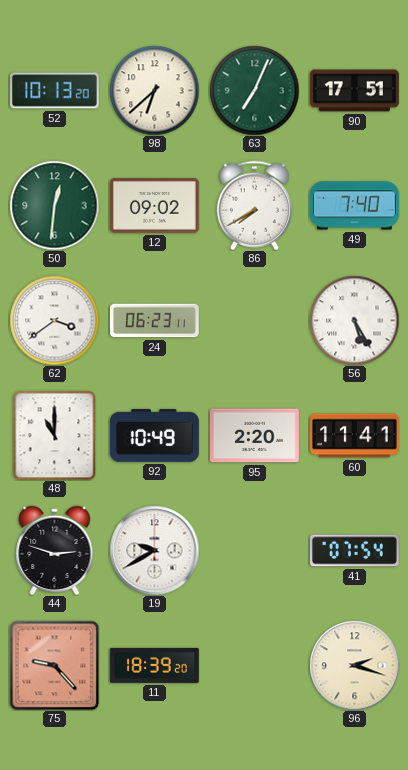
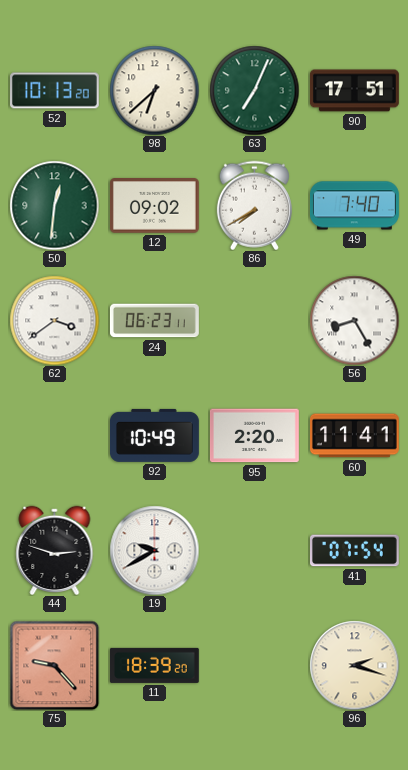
56: 5:25 -> 8:25 (354, 320)
48: 11:00 -> none (55, 435)
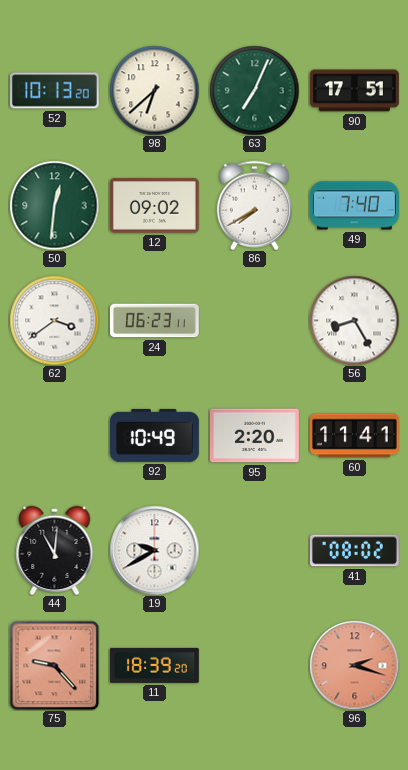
44: 2:48 -> 11:01 (55, 550)
41: 07:54 -> 08:02 (355, 551)
96 dial: cream -> salmon (354, 665)
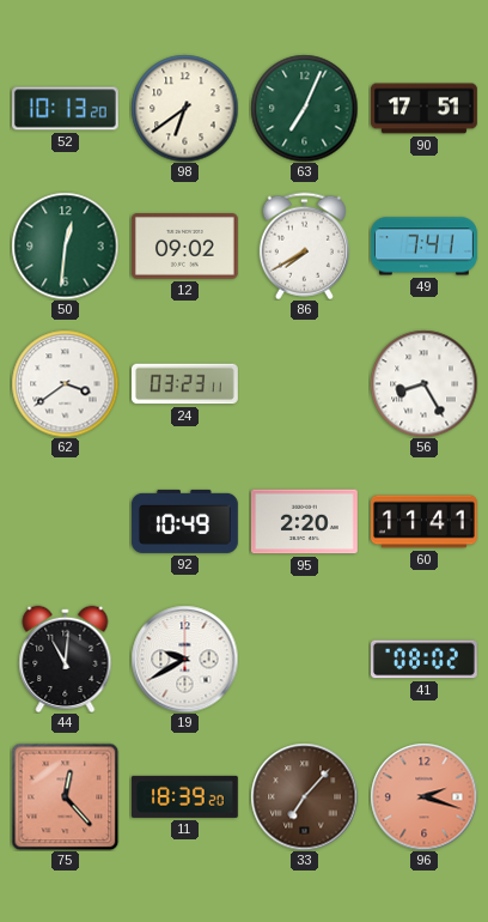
98: 6:38 -> 6:39 (184, 108)
49: 7:40 -> 7:41 (423, 247)
24: 06:23 -> 03:23 (184, 384)
75: 9:23 -> 12:23 (65, 796)
33: none -> 7:07 (304, 796)
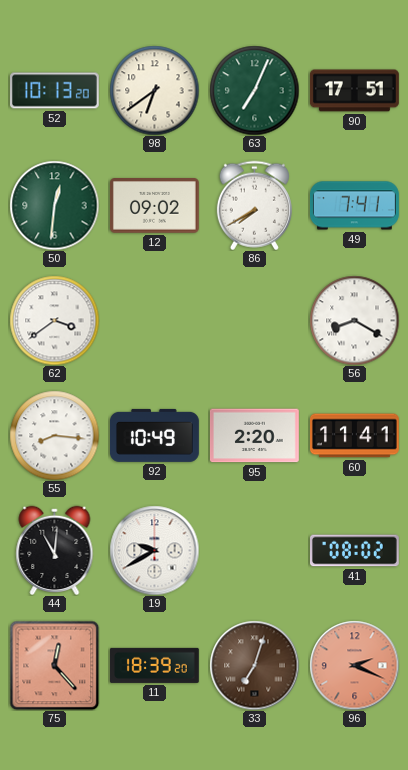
24: 03:23 -> none (184, 384)
56: 8:25 -> 8:20 (354, 320)
55: none -> 8:16 (54, 435)
33: 7:07 -> 7:03 (254, 665)
96: 2:18 -> 2:19 (354, 665)
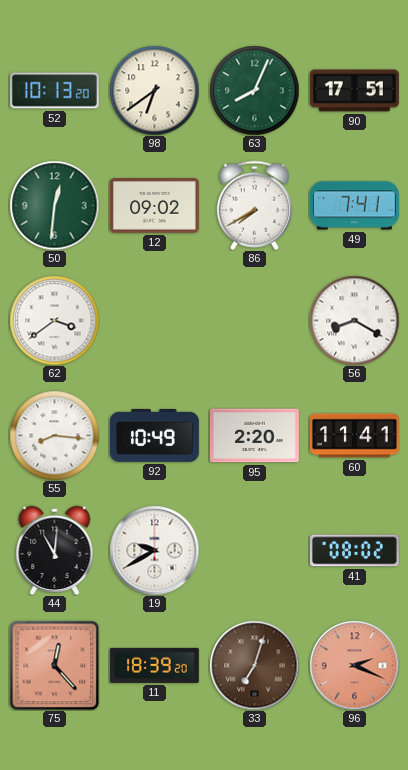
63: 7:04 -> 8:04 (254, 90)
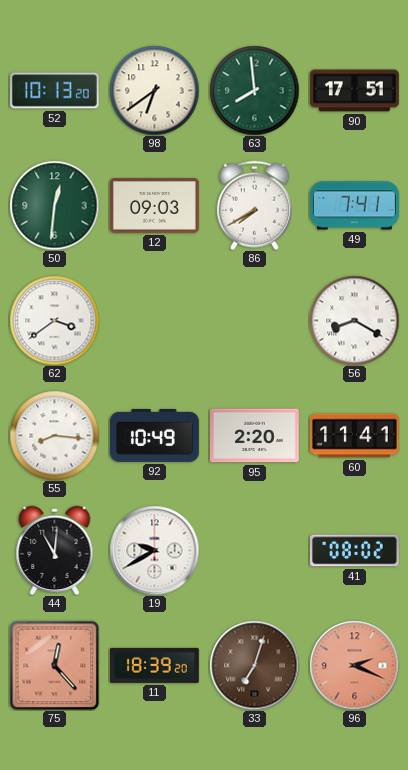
63: 8:04 -> 7:59 (254, 90)
12: 09:02 -> 09:03 (154, 206)
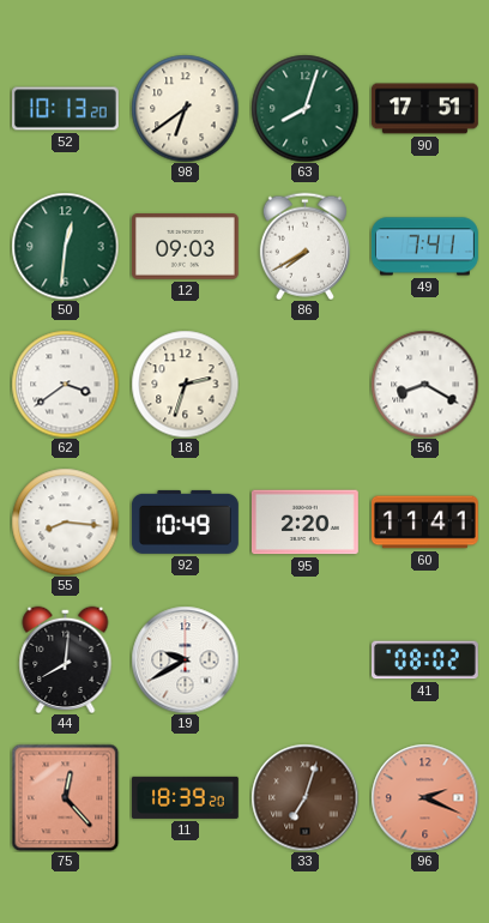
63: 7:59 -> 8:03 (304, 108)
18: none -> 2:33 (185, 384)
44: 11:01 -> 8:01 (66, 659)
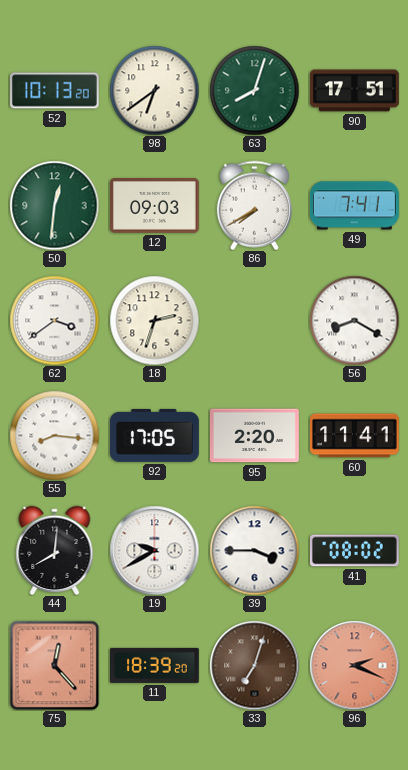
92: 10:49 -> 17:05 (154, 435)
39: none -> 3:45 (254, 550)
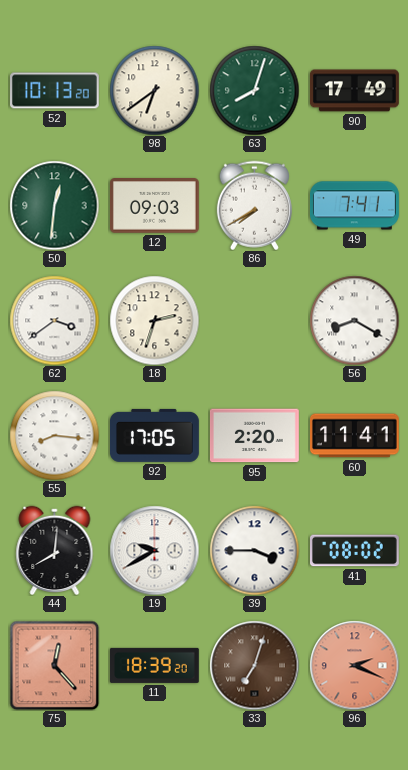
90: 17:51 -> 17:49 (354, 91)
